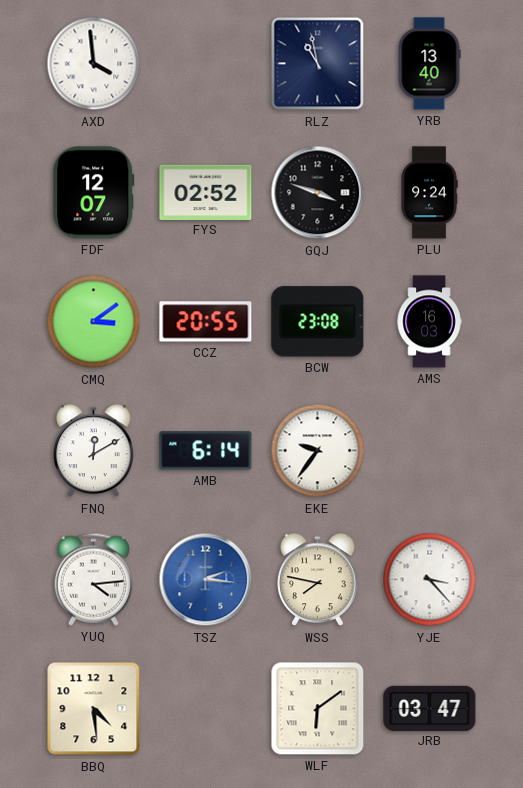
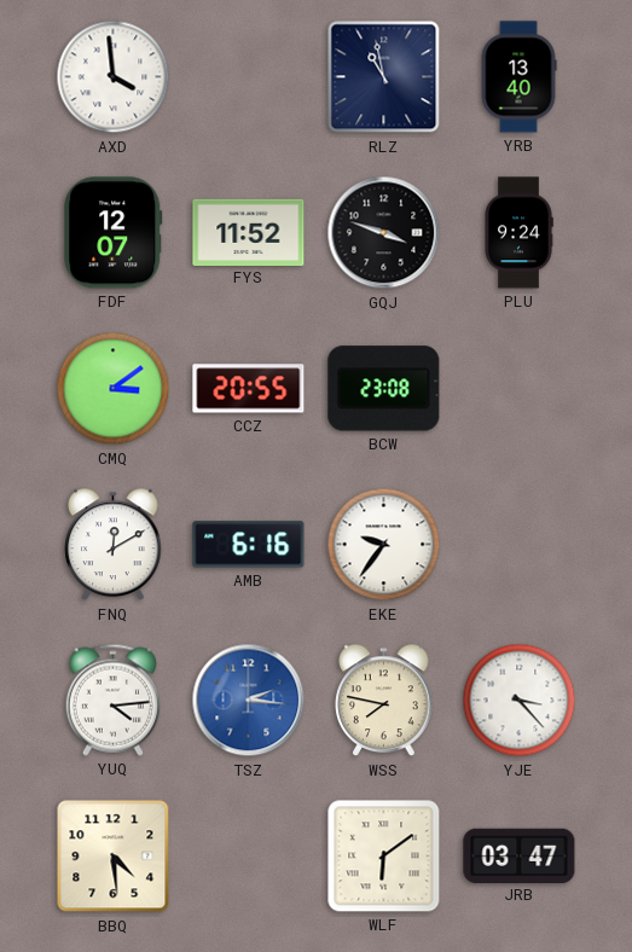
FYS: 02:52 -> 11:52 (249, 232)
AMS: 16:03 -> none (429, 322)
AMB: 6:14 -> 6:16 (249, 545)
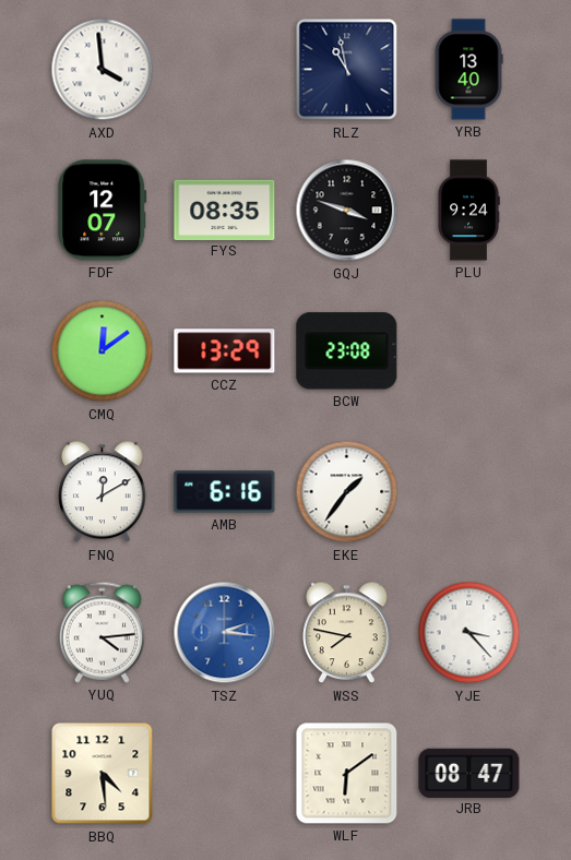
FYS: 11:52 -> 08:35 (225, 210)
CMQ: 3:09 -> 12:09 (103, 351)
CCZ: 20:55 -> 13:29 (225, 351)
EKE: 9:36 -> 1:36 (347, 492)
JRB: 03:47 -> 08:47 (469, 773)
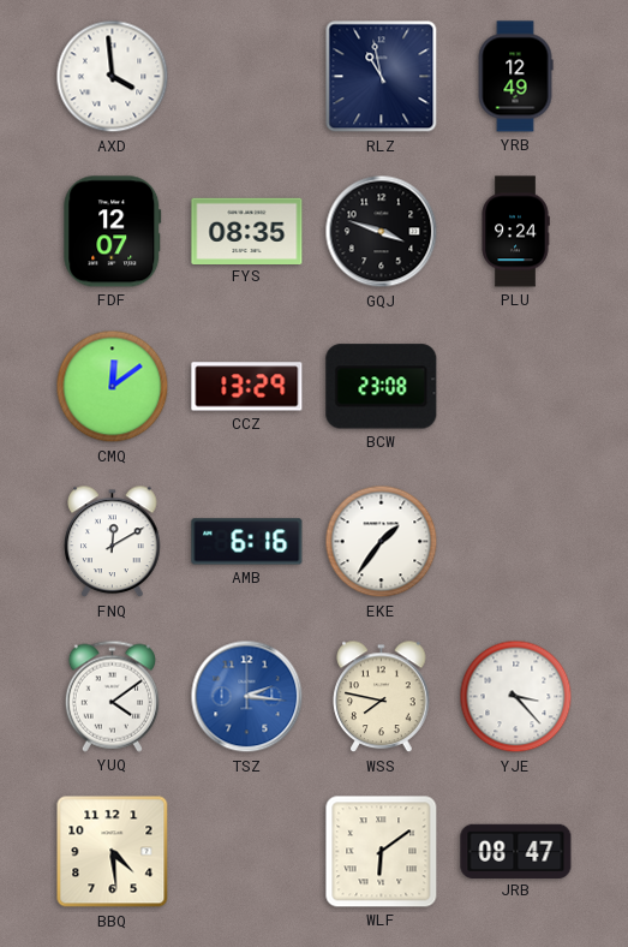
YRB: 13:40 -> 12:49 (515, 77)
YUQ: 4:14 -> 4:09 (112, 696)
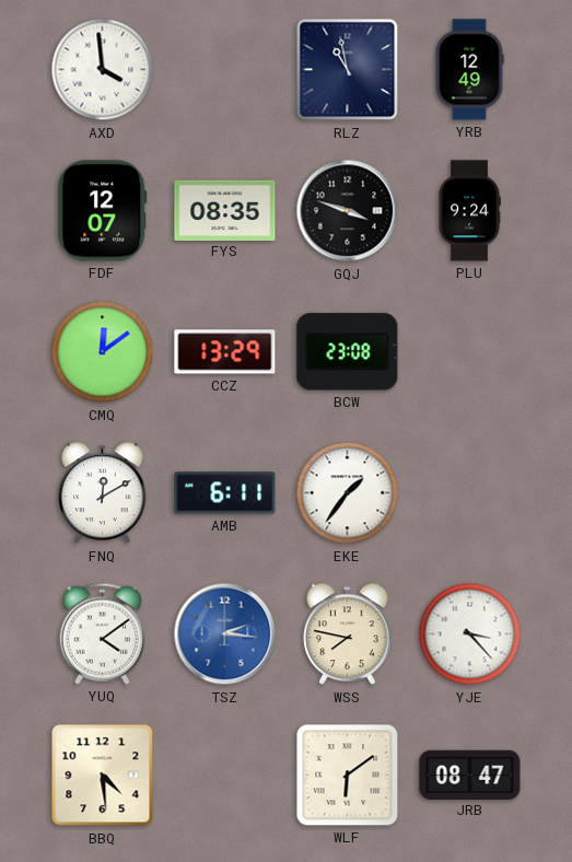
AMB: 6:16 -> 6:11 (225, 493)
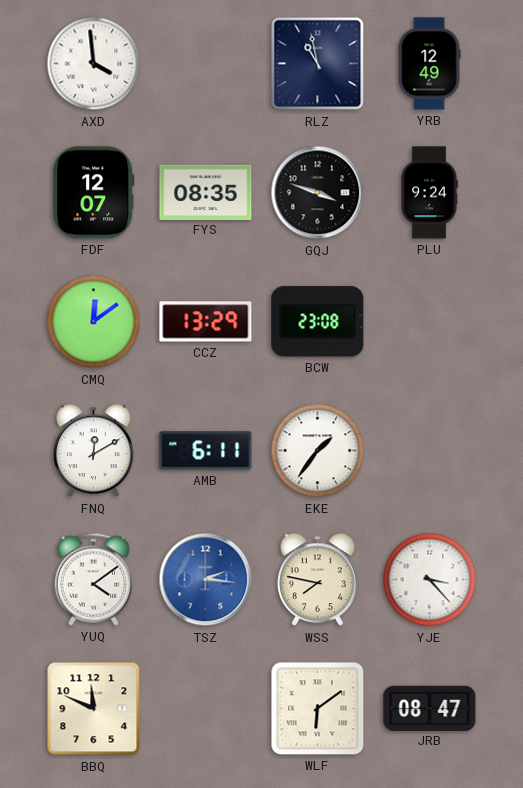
BBQ: 4:29 -> 11:49 (94, 709)
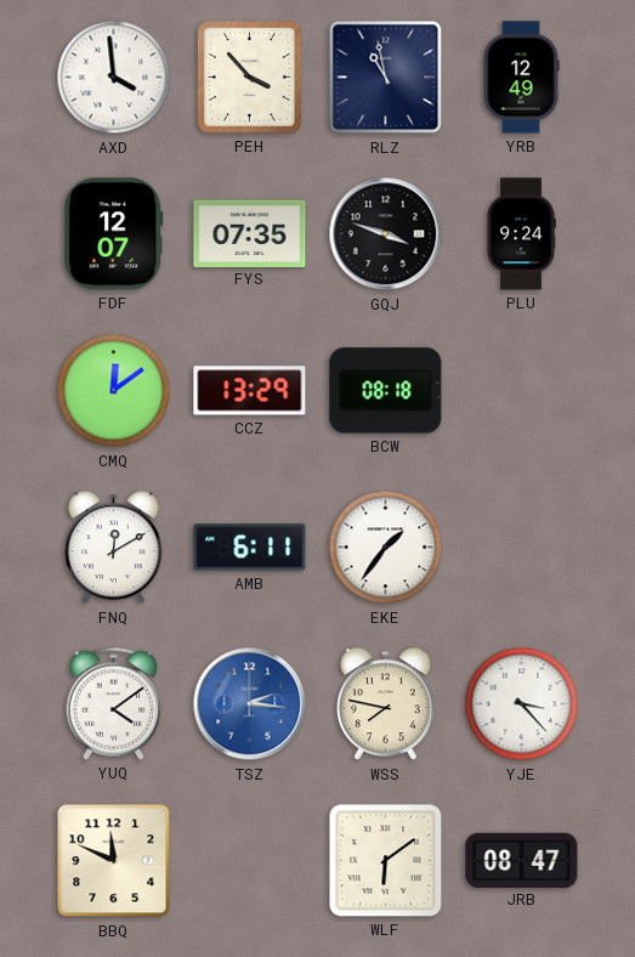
PEH: none -> 3:53 (250, 78)
FYS: 08:35 -> 07:35 (250, 233)
BCW: 23:08 -> 08:18 (386, 391)
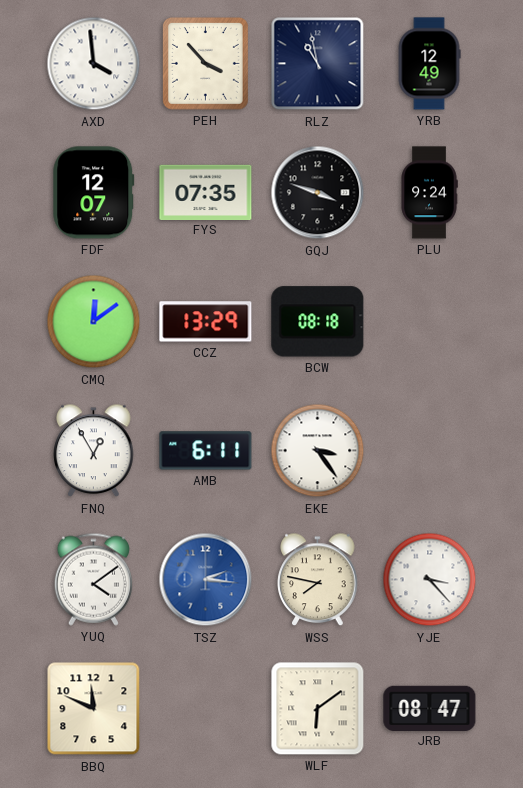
FNQ: 12:10 -> 12:55 (94, 451)
EKE: 1:36 -> 3:24 (318, 451)
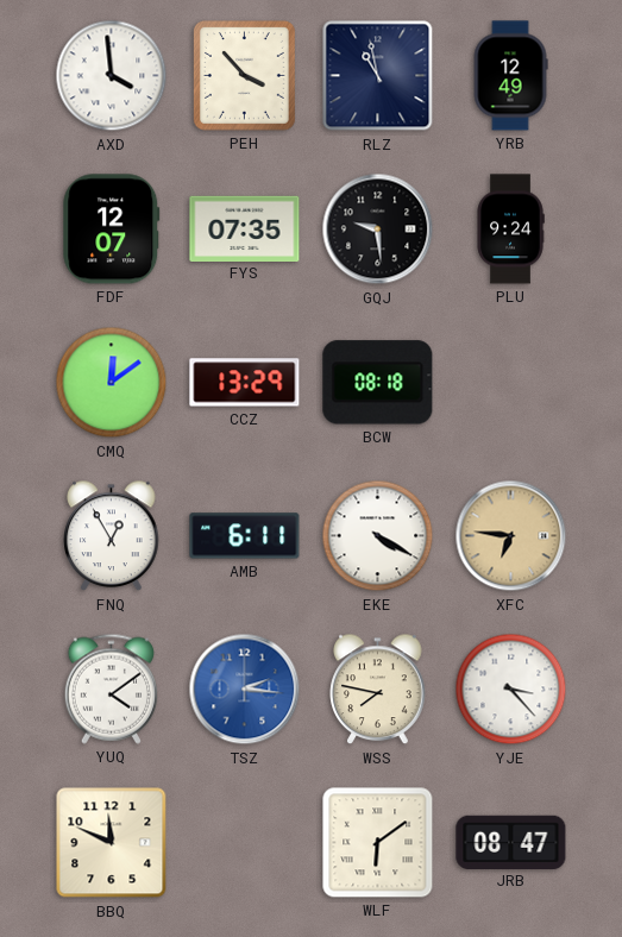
GQJ: 3:48 -> 9:29 (378, 229)
EKE: 3:24 -> 4:20 (378, 536)
XFC: none -> 6:46 (511, 536)
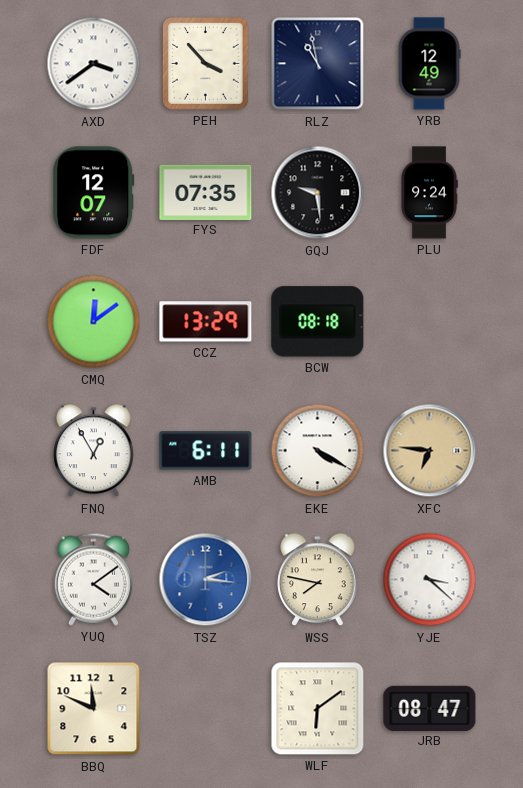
AXD: 3:59 -> 3:39 (94, 64)
YJE: 3:23 -> 3:22 (430, 580)
